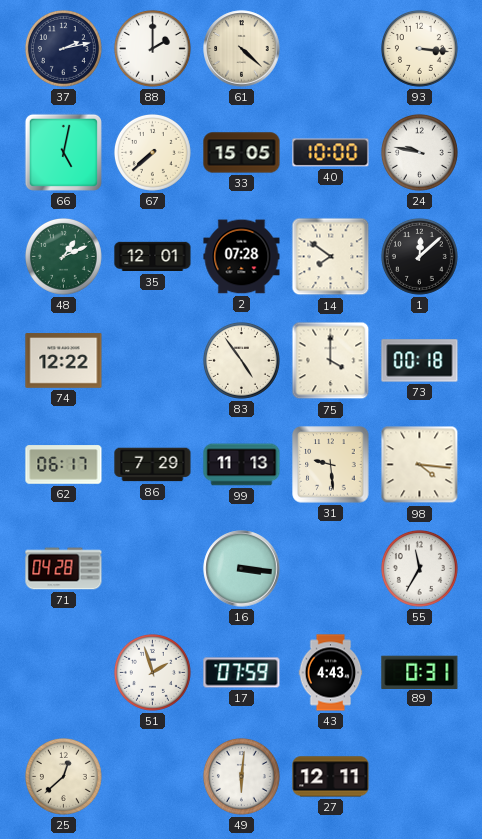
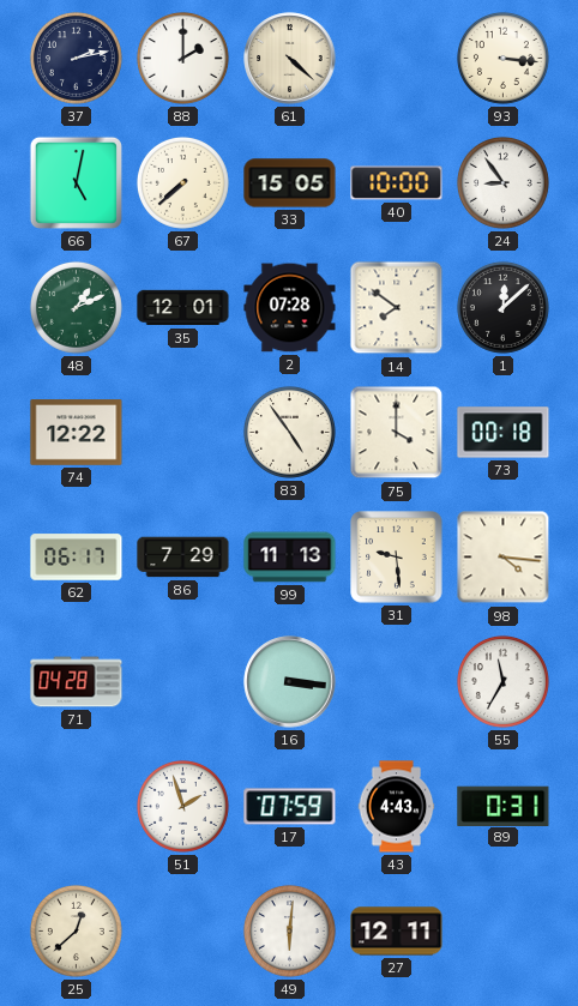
24: 9:47 -> 8:54 (502, 182)
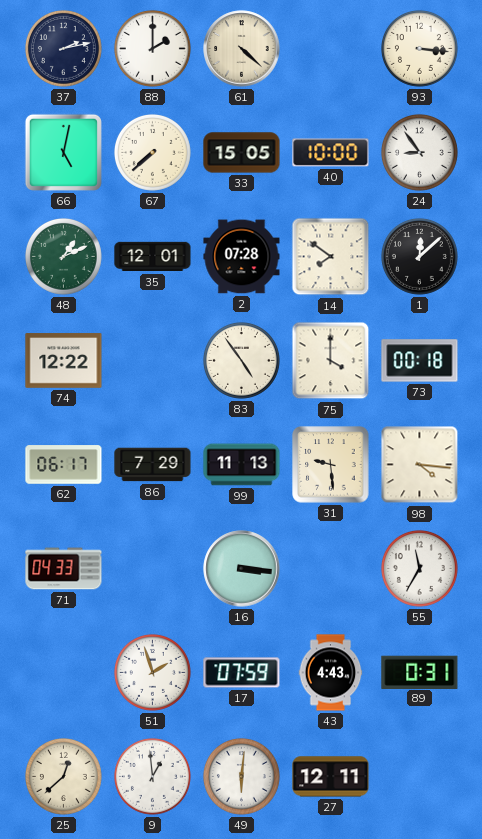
71: 04:28 -> 04:33 (64, 569)
9: none -> 12:59 (152, 776)
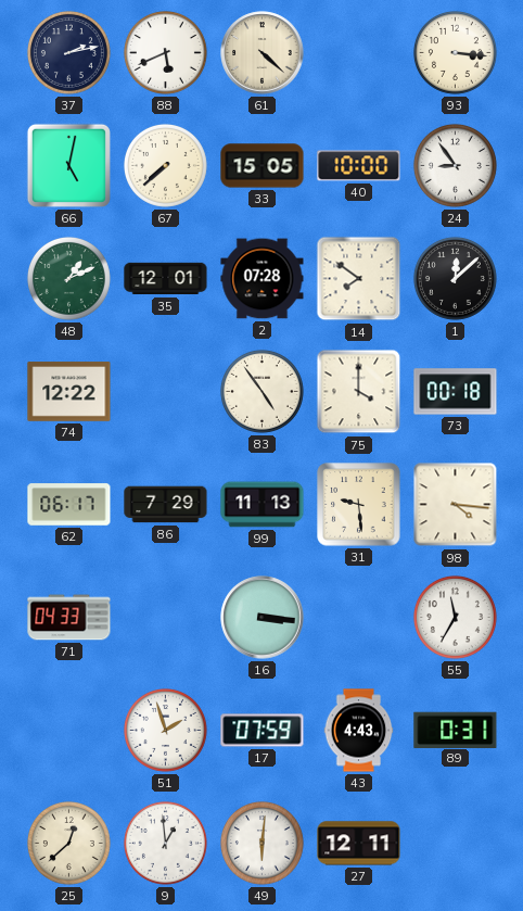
88: 2:00 -> 5:41 (165, 52)
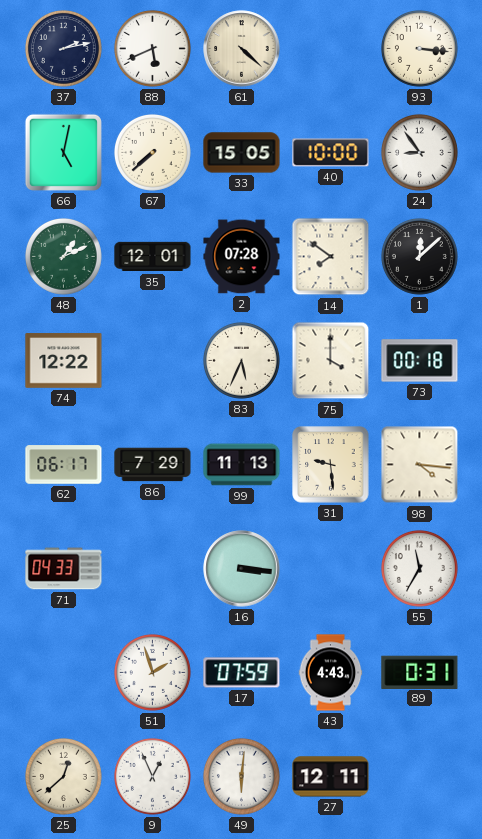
83: 4:54 -> 5:34 (241, 360)
9: 12:59 -> 12:56 (152, 776)
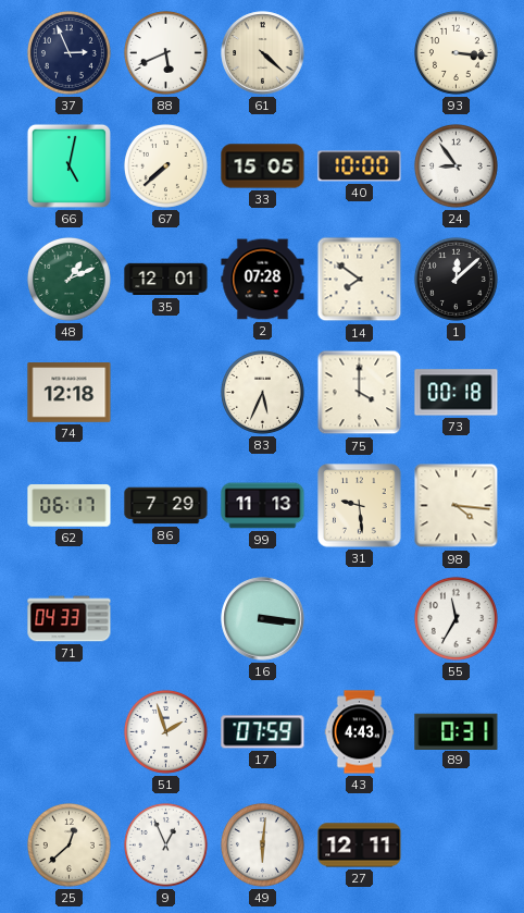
37: 2:13 -> 2:56 (68, 52)
74: 12:22 -> 12:18 (70, 393)
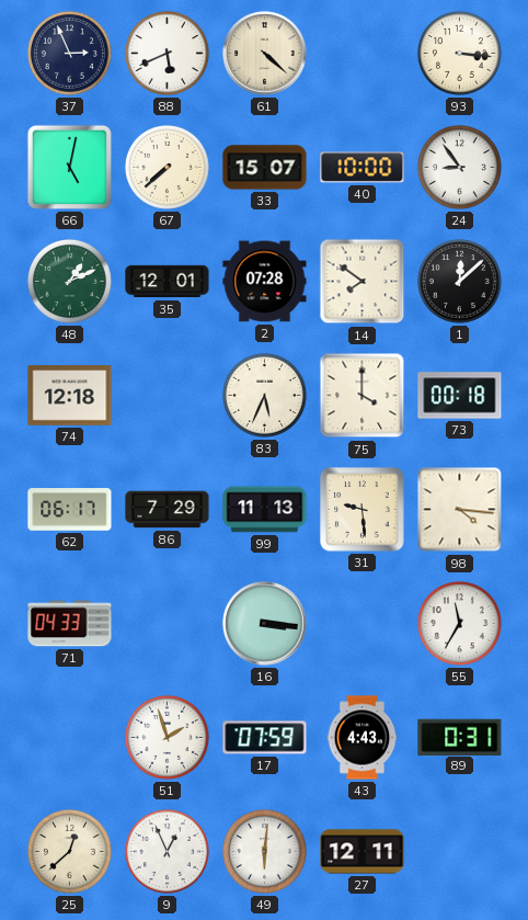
33: 15:05 -> 15:07 (265, 168)
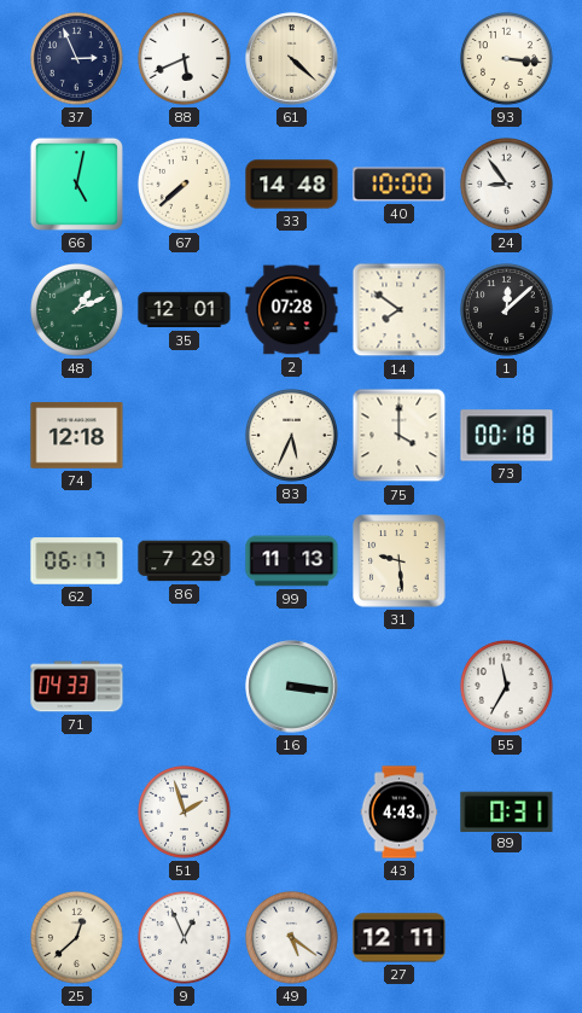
33: 15:07 -> 14:48 (292, 185)
98: 4:16 -> none (460, 510)
17: 07:59 -> none (265, 738)
49: 6:01 -> 5:21 (291, 937)
